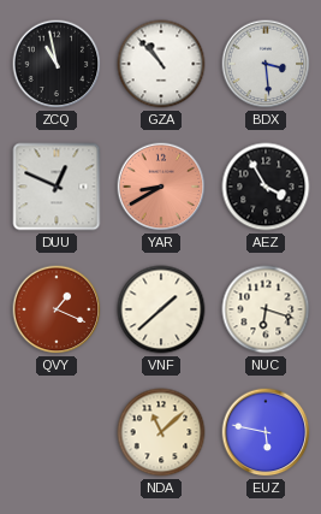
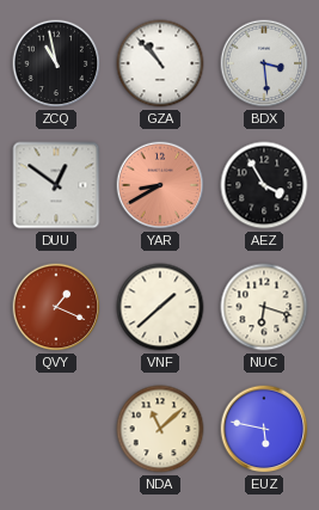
DUU: 12:49 -> 12:51 (56, 185)
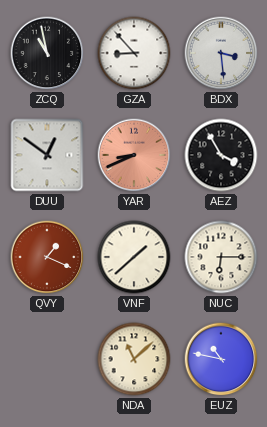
GZA: 10:53 -> 8:53 (134, 53)
YAR: 8:40 -> 8:41 (134, 155)
NUC: 6:18 -> 6:15 (221, 257)
EUZ: 5:47 -> 10:47 (221, 359)
